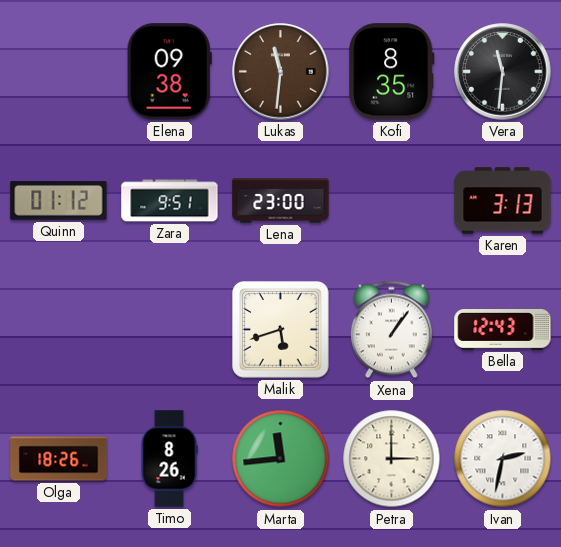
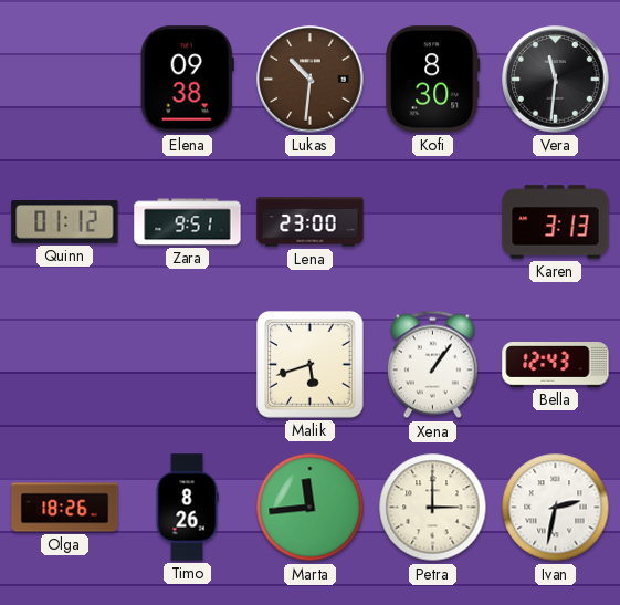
Lukas: 11:31 -> 10:31 (311, 80)
Kofi: 8:35 -> 8:30 (433, 80)
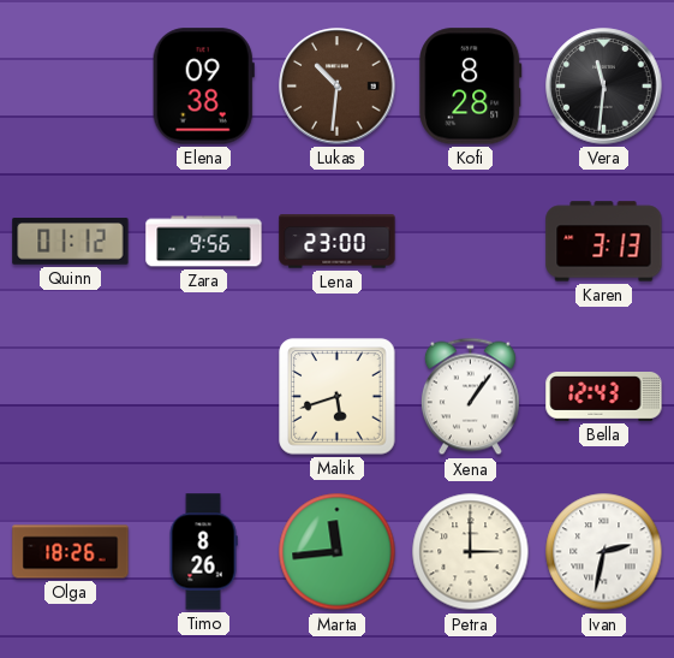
Kofi: 8:30 -> 8:28 (471, 87)
Zara: 9:51 -> 9:56 (204, 242)
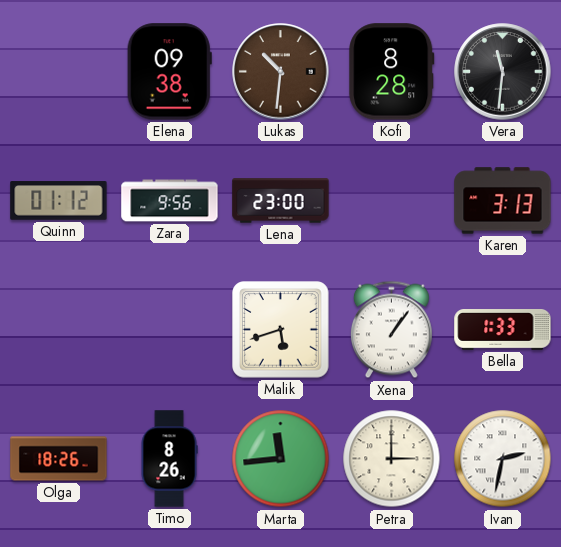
Bella: 12:43 -> 1:33 (503, 330)
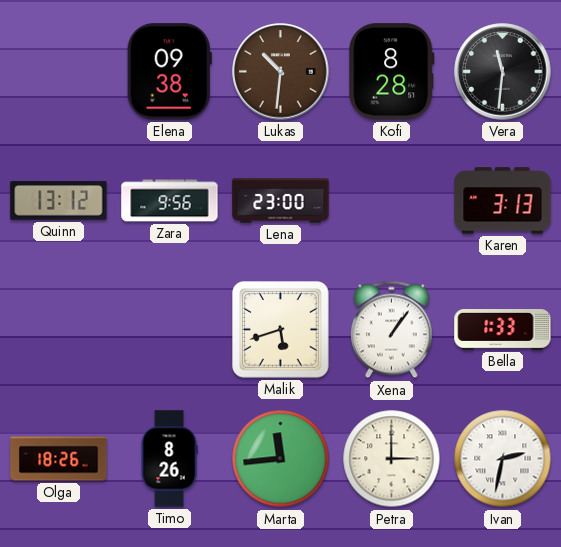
Quinn: 01:12 -> 13:12 (59, 201)
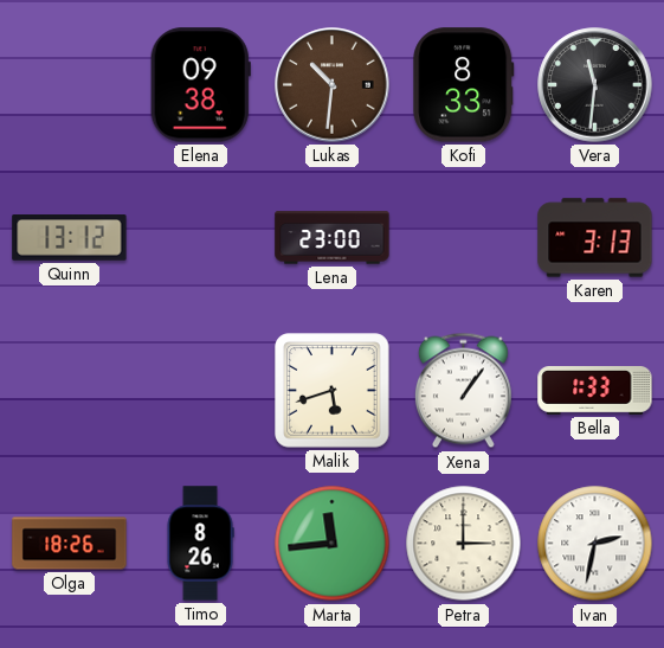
Kofi: 8:28 -> 8:33 (464, 85)
Zara: 9:56 -> none (170, 201)
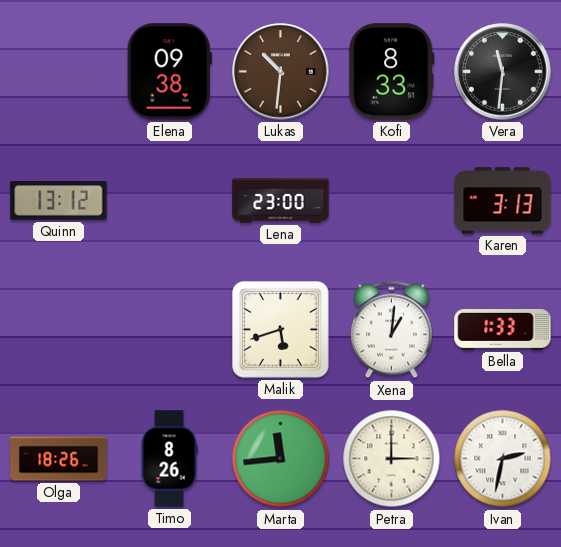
Xena: 1:06 -> 1:01 (391, 330)
